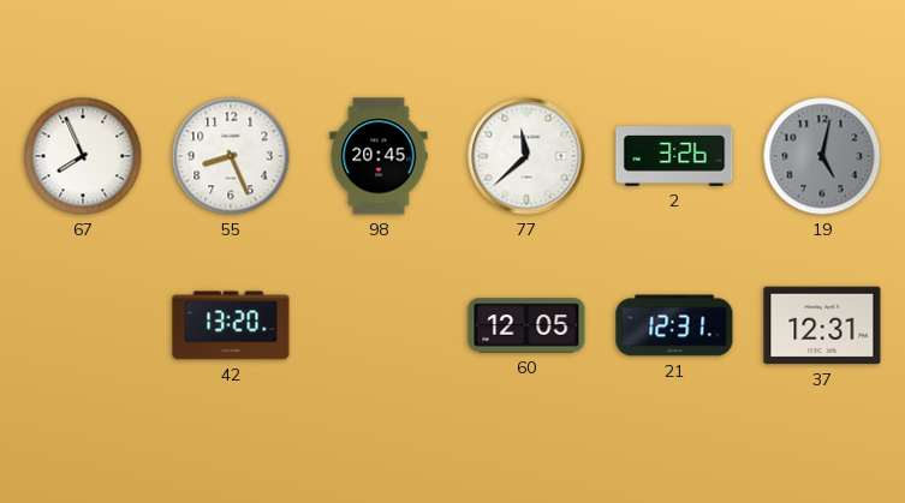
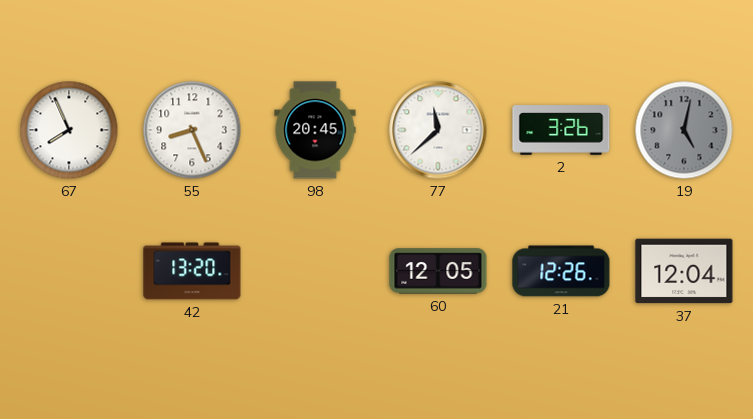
21: 12:31 -> 12:26 (561, 271)
37: 12:31 -> 12:04 (684, 271)
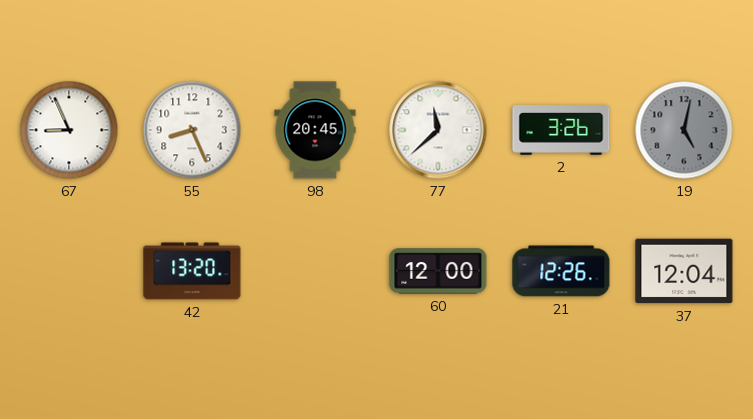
67: 7:56 -> 8:56 (69, 130)
60: 12:05 -> 12:00 (438, 271)
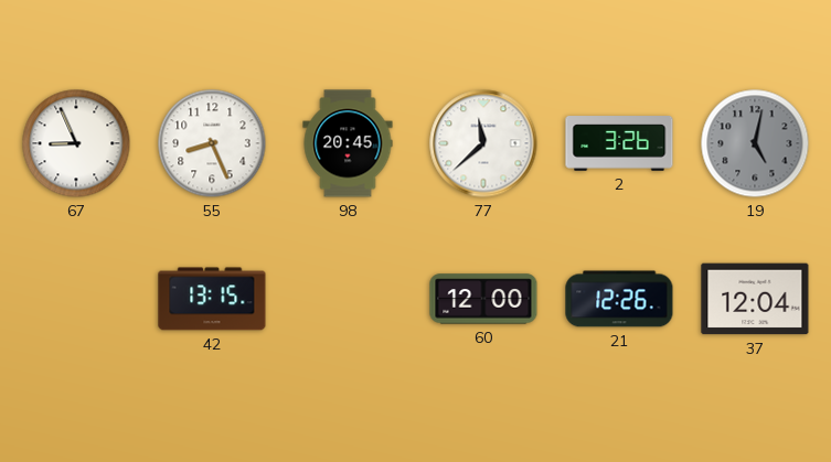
42: 13:20 -> 13:15 (212, 299)
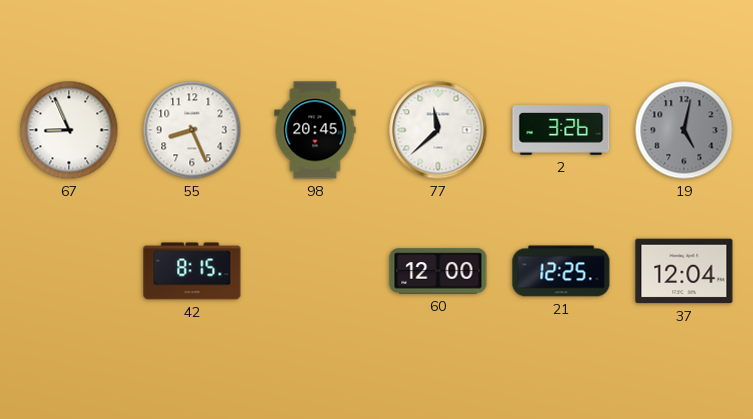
42: 13:15 -> 8:15 (192, 271)
21: 12:26 -> 12:25 (561, 271)
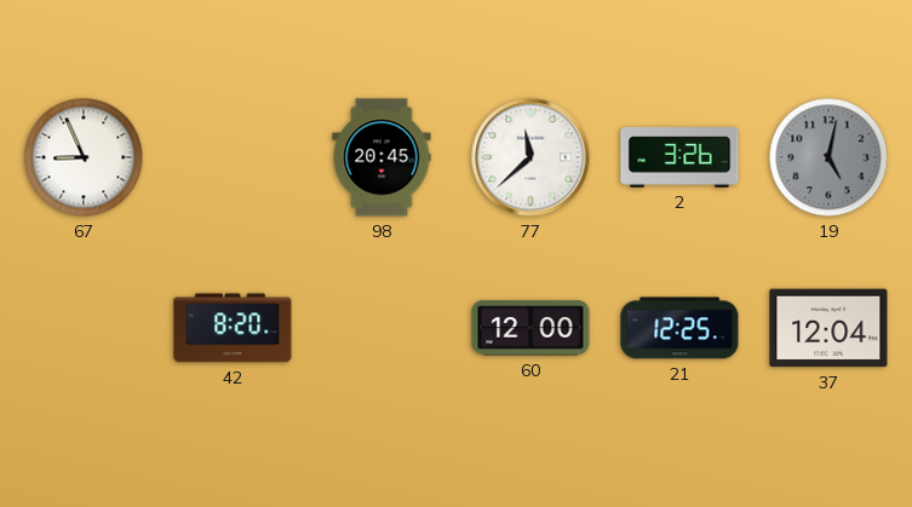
55: 8:26 -> none (192, 130)
42: 8:15 -> 8:20 (233, 328)
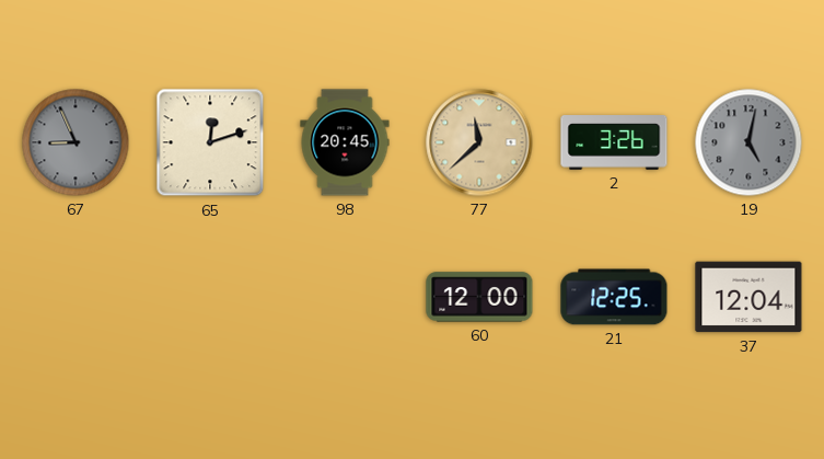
67 dial: white -> grey (76, 142)
65: none -> 12:12 (210, 142)
77 dial: white -> champagne (479, 142)
42: 8:20 -> none (233, 328)
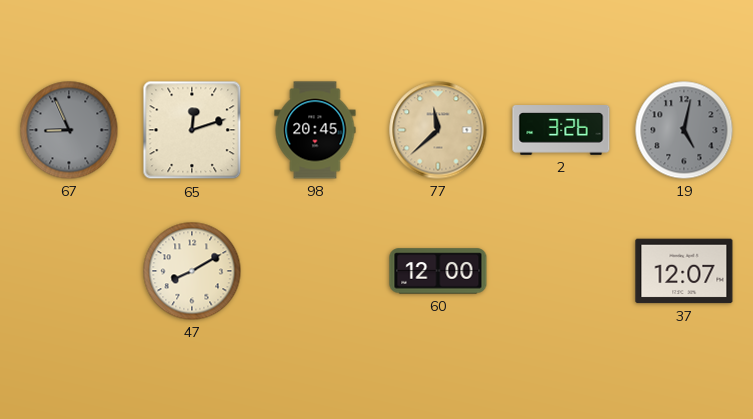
47: none -> 8:10 (192, 271)
21: 12:25 -> none (614, 297)
37: 12:04 -> 12:07 (684, 271)
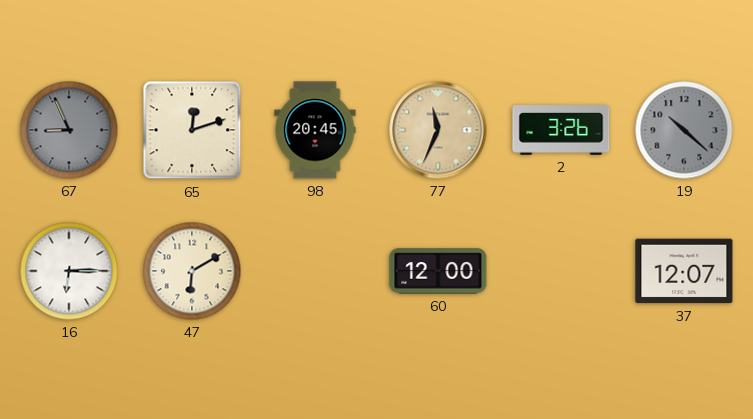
77: 11:38 -> 11:34 (438, 130)
19: 5:02 -> 10:22 (684, 130)
16: none -> 6:15 (69, 271)
47: 8:10 -> 6:10 (192, 271)
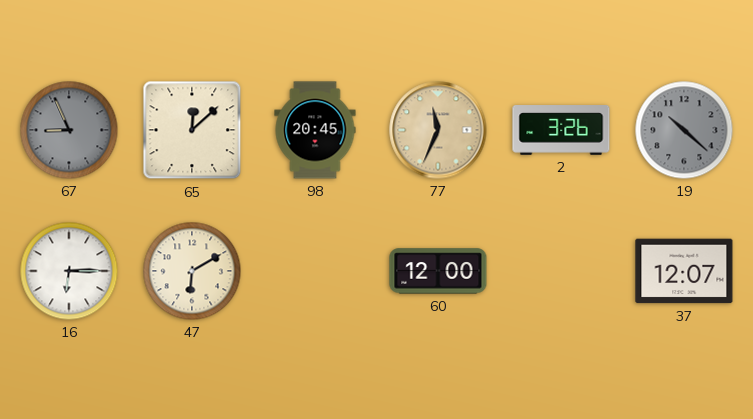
65: 12:12 -> 12:08 (192, 130)
